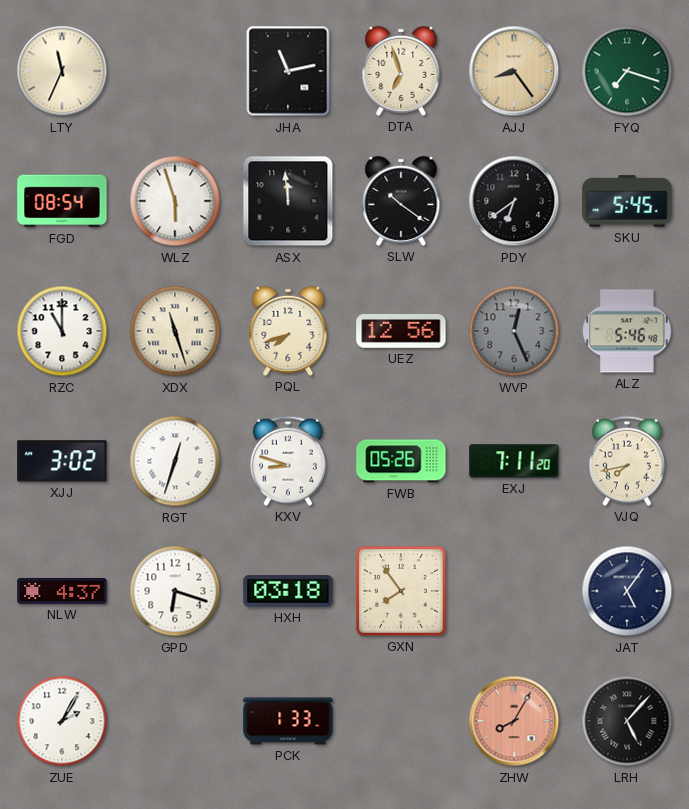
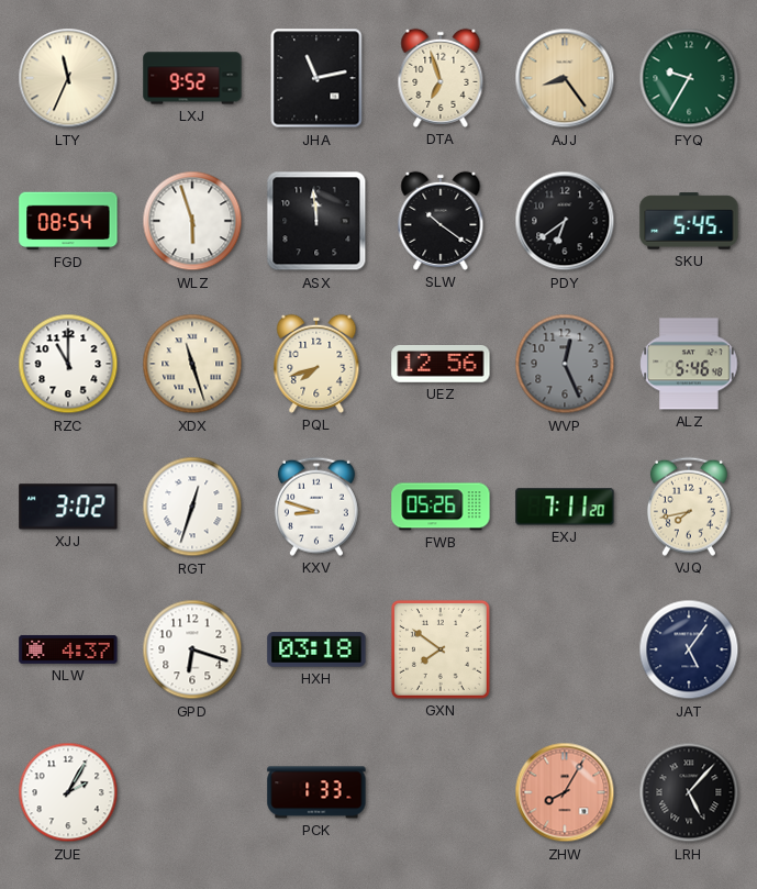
LXJ: none -> 9:52 (192, 78)
FYQ: 7:18 -> 9:35 (689, 78)
GXN: 7:54 -> 7:51 (441, 649)
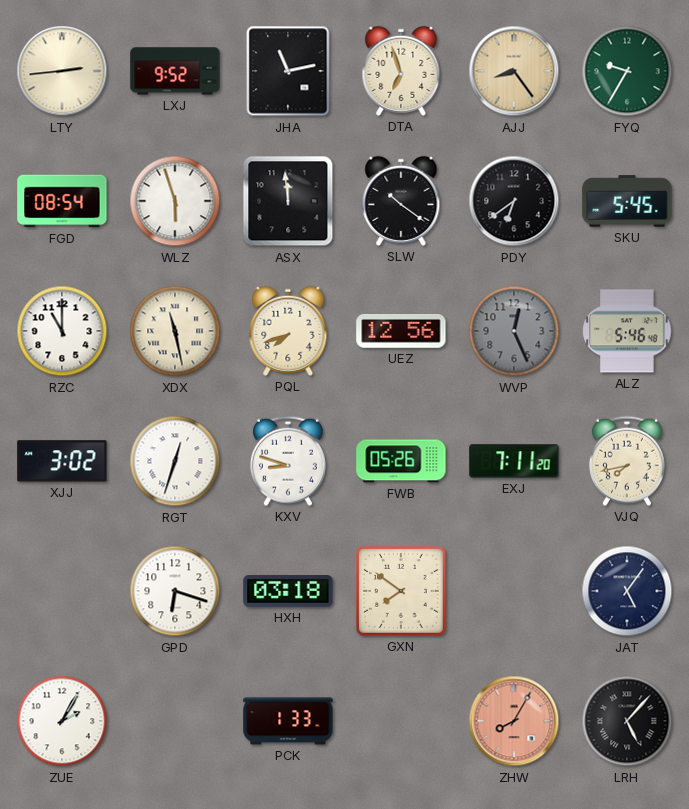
LTY: 11:34 -> 2:44 (62, 71)
XDX: 11:27 -> 11:28 (175, 331)
NLW: 4:37 -> none (68, 649)
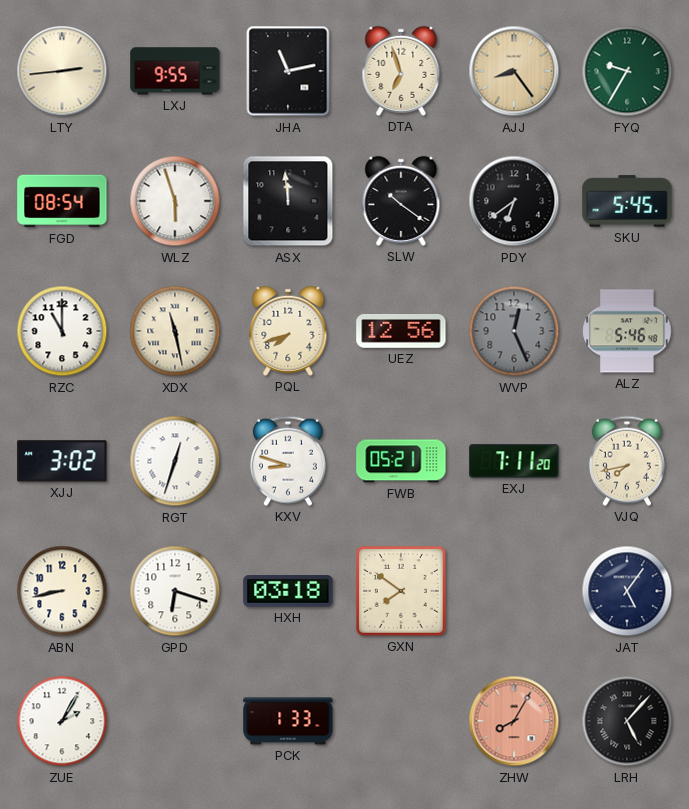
LXJ: 9:52 -> 9:55 (175, 71)
FWB: 05:26 -> 05:21 (401, 461)
ABN: none -> 8:43 (62, 591)
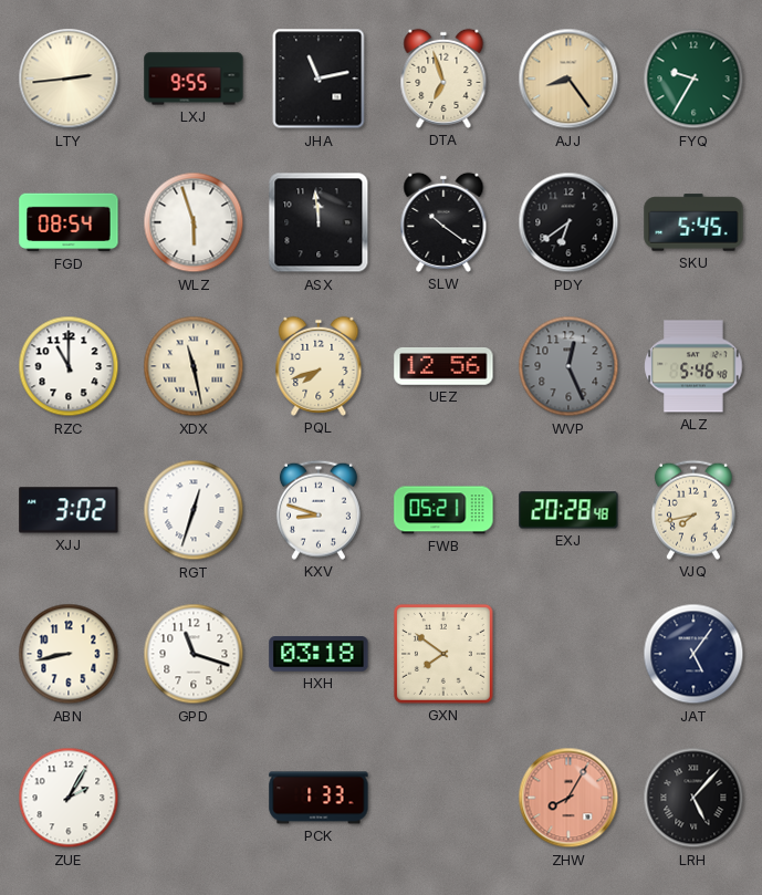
EXJ: 7:11 -> 20:28 (568, 510)
GPD: 6:18 -> 11:18 (194, 654)
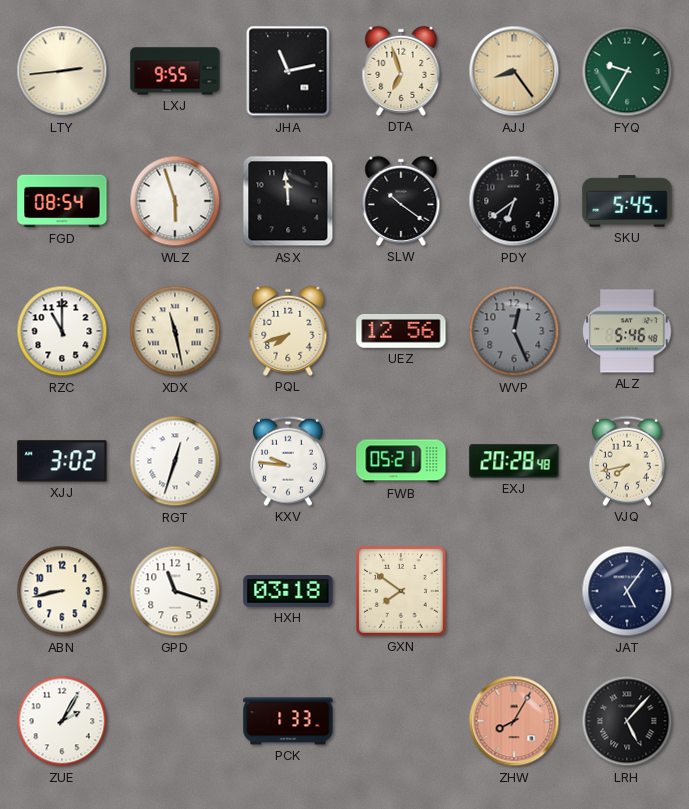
KXV: 8:48 -> 9:46 (288, 461)
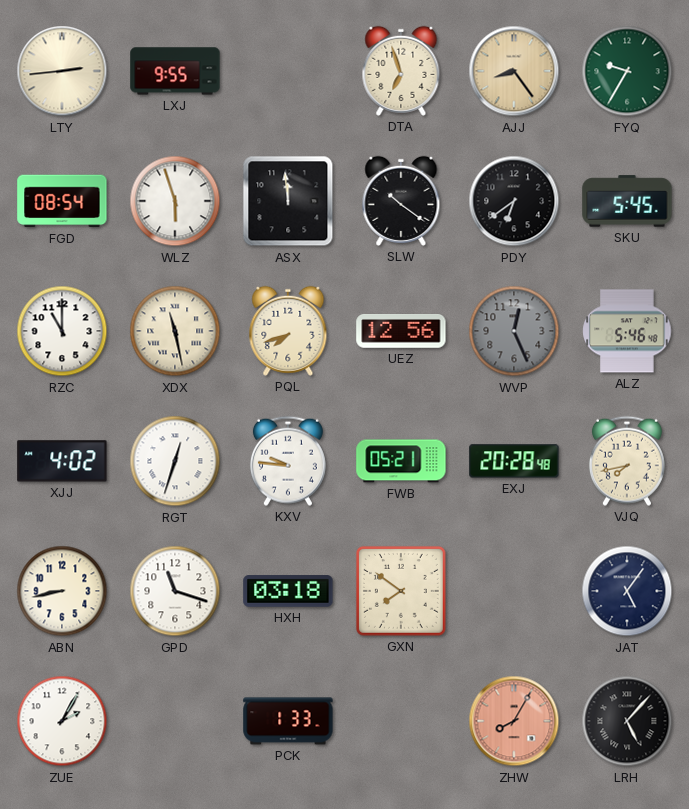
JHA: 11:13 -> none (288, 71)
XJJ: 3:02 -> 4:02 (62, 461)
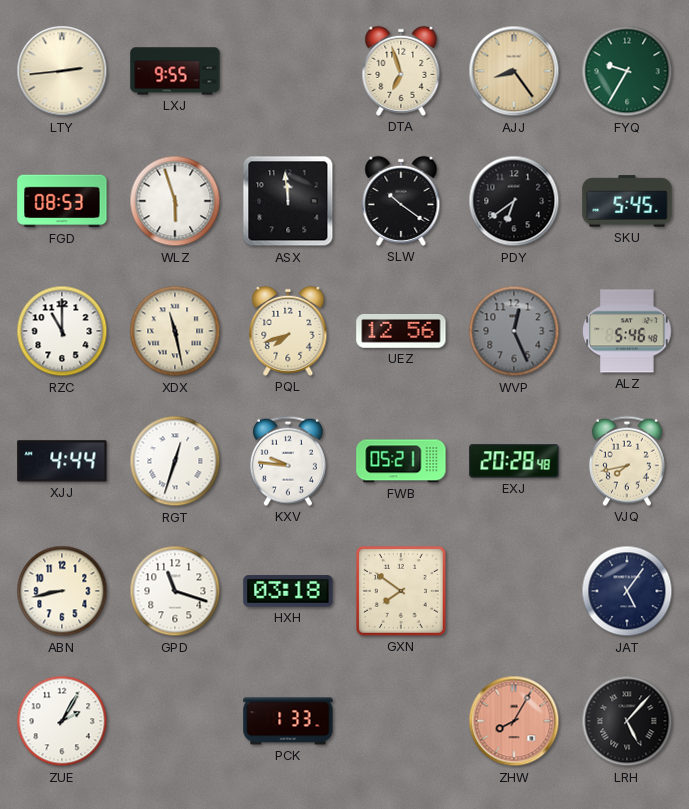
FGD: 08:54 -> 08:53 (62, 201)
XJJ: 4:02 -> 4:44 (62, 461)
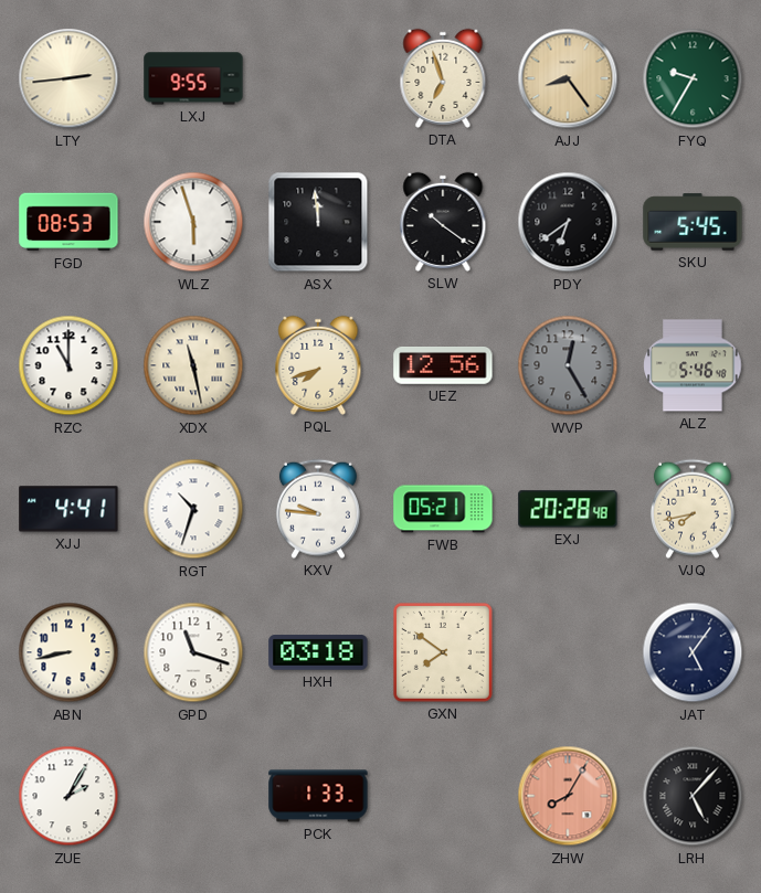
WVP: 12:26 -> 12:25 (568, 365)
XJJ: 4:44 -> 4:41 (68, 509)
RGT: 12:33 -> 10:33 (193, 509)
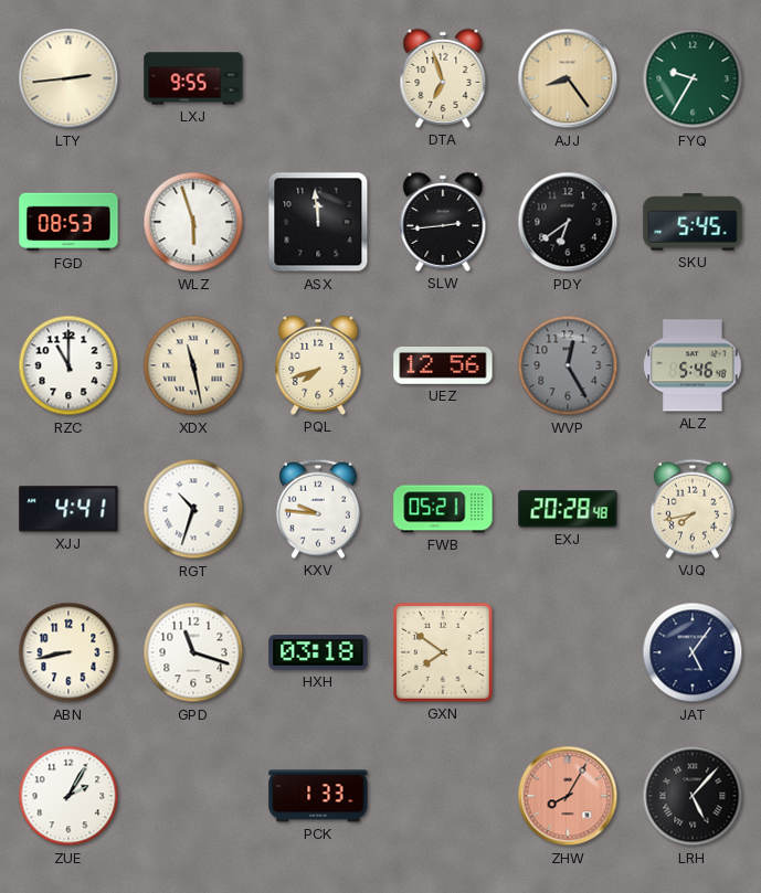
SLW: 10:21 -> 2:44 (443, 222)
